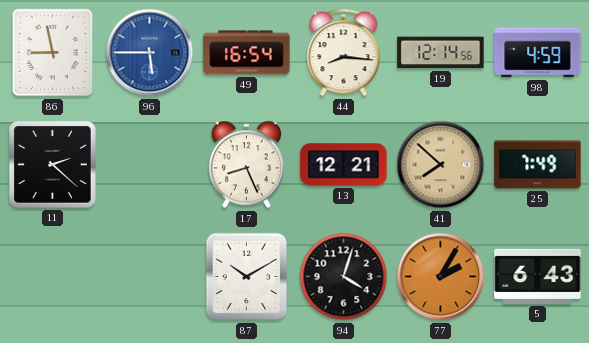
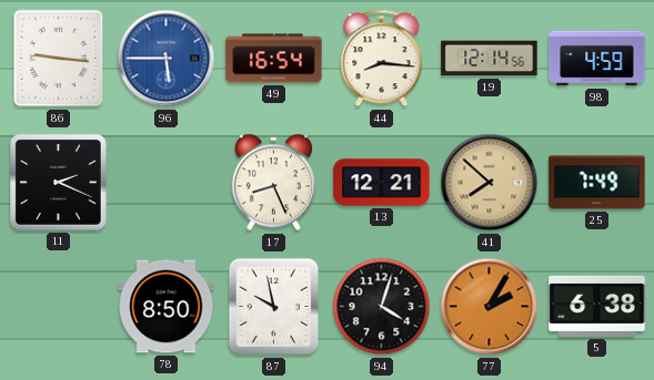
86: 8:58 -> 9:16 (59, 59)
11: 2:22 -> 2:19 (59, 183)
78: none -> 8:50 (167, 307)
87: 10:10 -> 9:58 (274, 307)
5: 6:43 -> 6:38 (597, 306)
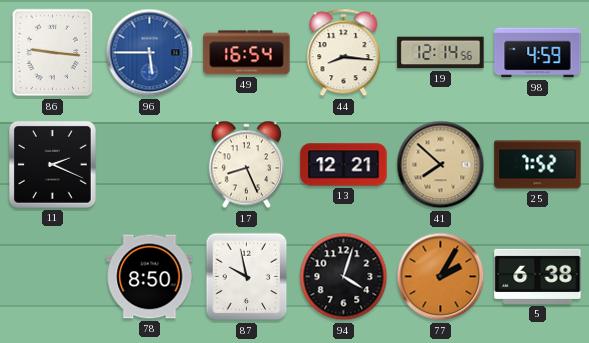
25: 7:49 -> 7:52 (538, 165)
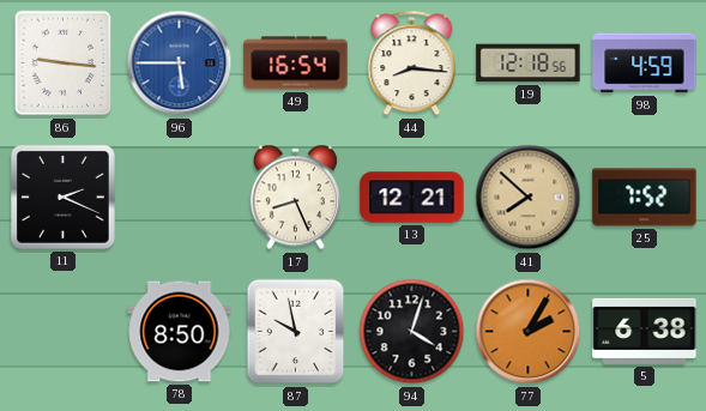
19: 12:14 -> 12:18 (529, 64)
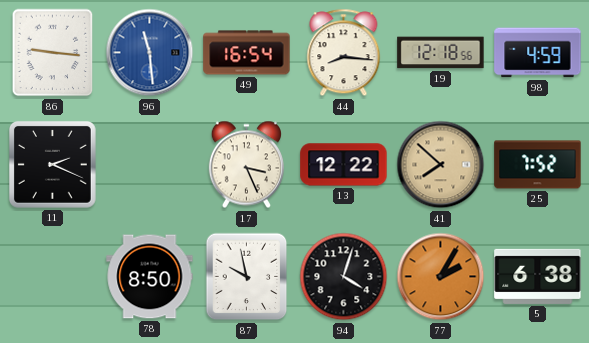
96: 5:45 -> 11:29 (150, 53)
17: 8:26 -> 3:26 (246, 165)
13: 12:21 -> 12:22 (344, 165)
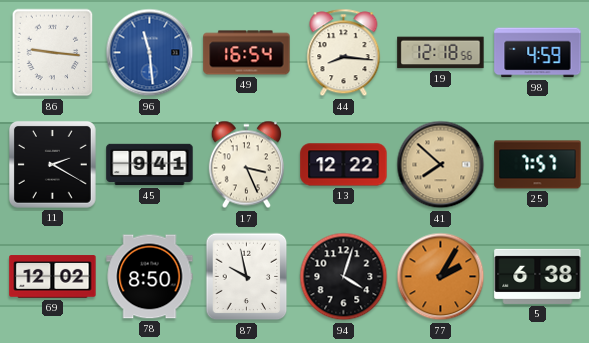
11: 2:19 -> 2:20 (53, 165)
45: none -> 9:41 (150, 165)
25: 7:52 -> 7:57 (538, 165)
69: none -> 12:02 (53, 277)
